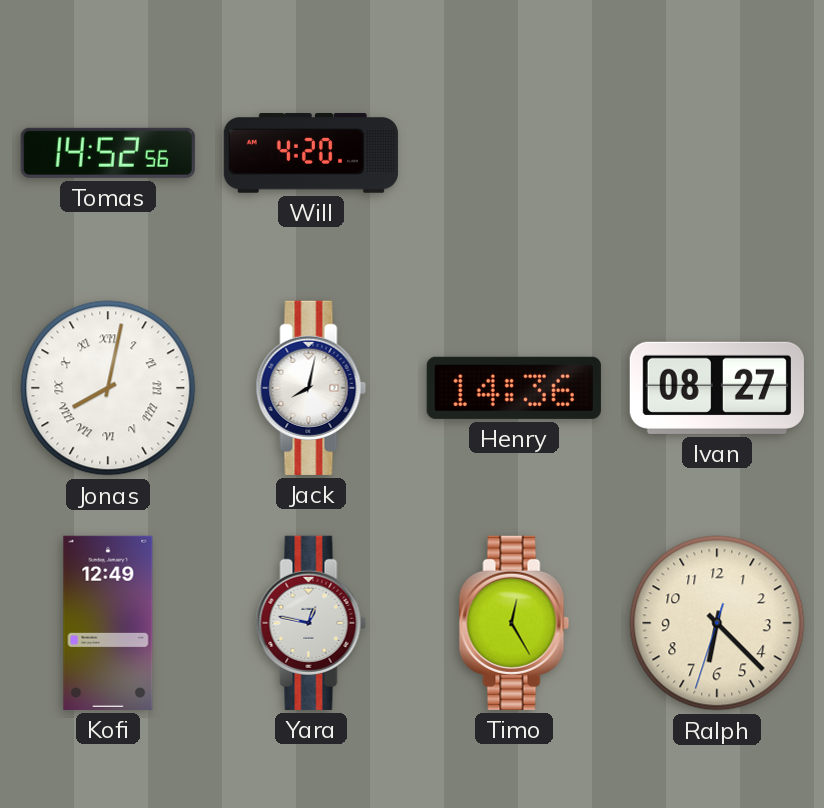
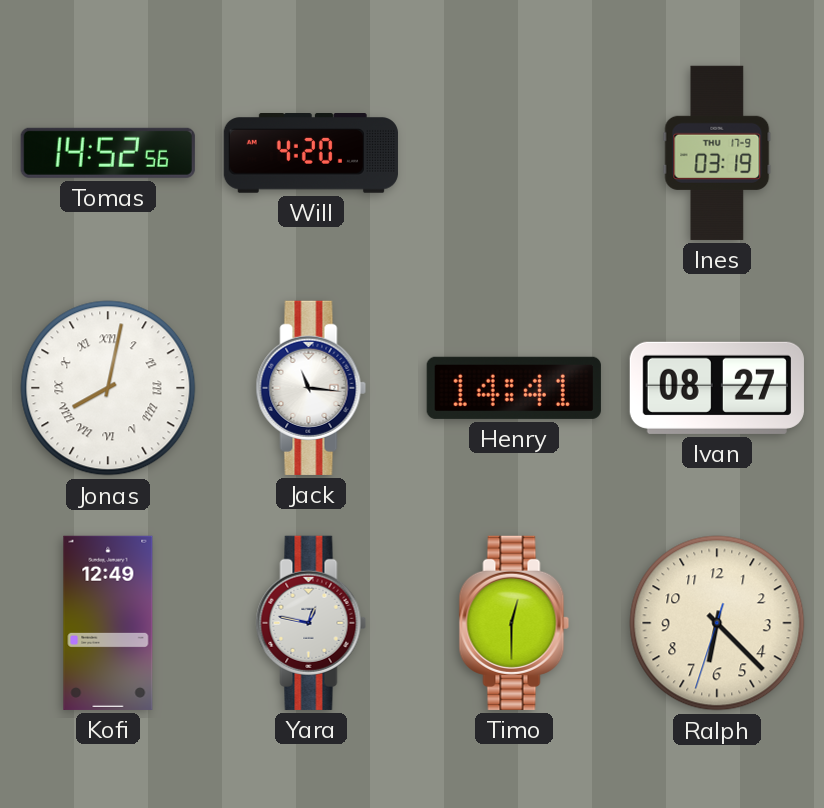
Ines: none -> 03:19 (717, 153)
Jack: 8:02 -> 11:16 (311, 388)
Henry: 14:36 -> 14:41 (514, 388)
Timo: 12:25 -> 12:30 (514, 623)
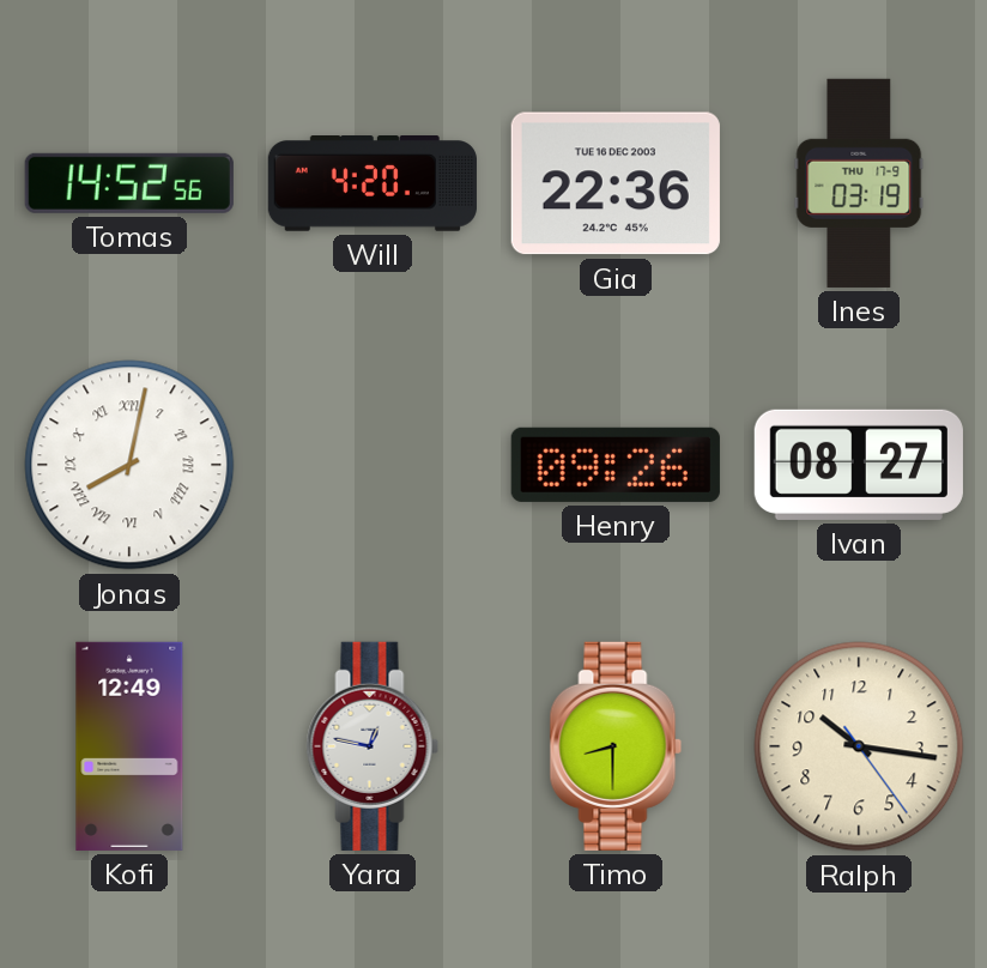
Gia: none -> 22:36 (616, 183)
Jack: 11:16 -> none (311, 388)
Henry: 14:41 -> 09:26 (616, 465)
Timo: 12:30 -> 8:30 (616, 746)
Ralph: 6:22 -> 10:16 (859, 746)
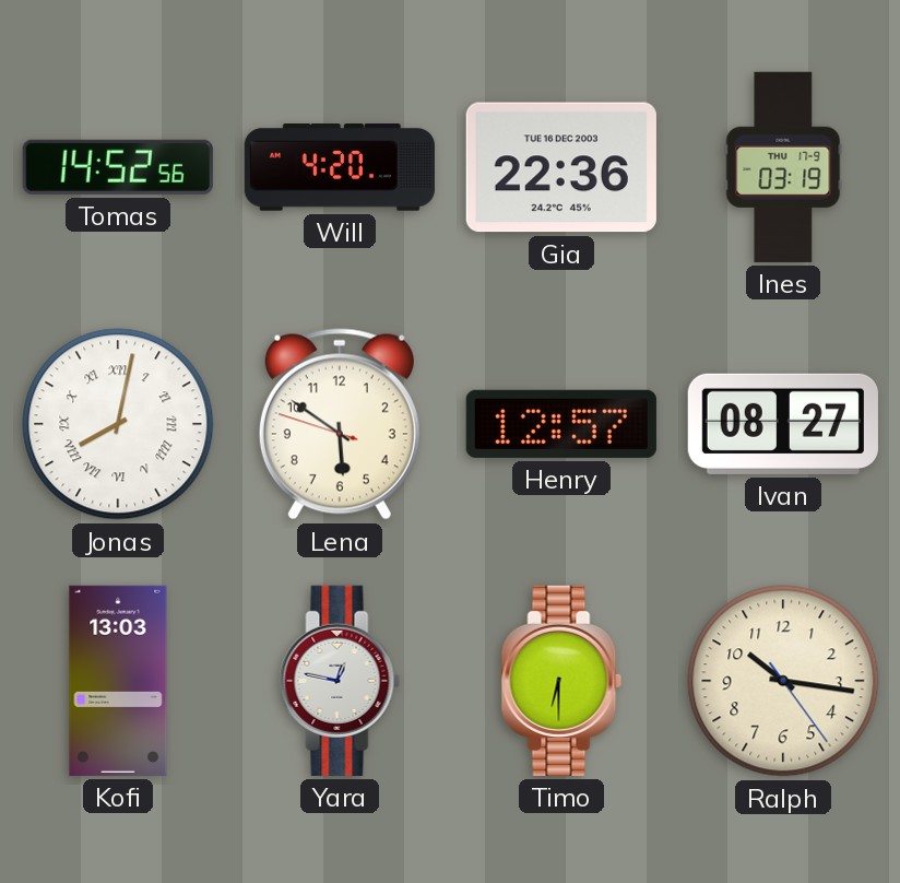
Lena: none -> 5:50 (340, 424)
Henry: 09:26 -> 12:57 (561, 424)
Kofi: 12:49 -> 13:03 (118, 681)
Timo: 8:30 -> 6:30 (561, 681)
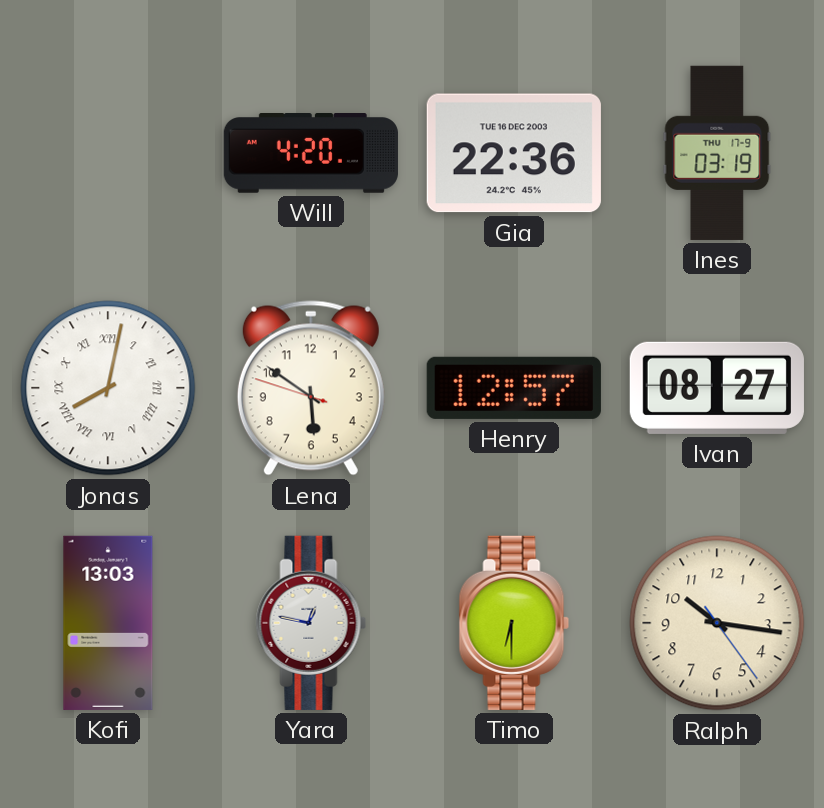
Tomas: 14:52 -> none (118, 167)
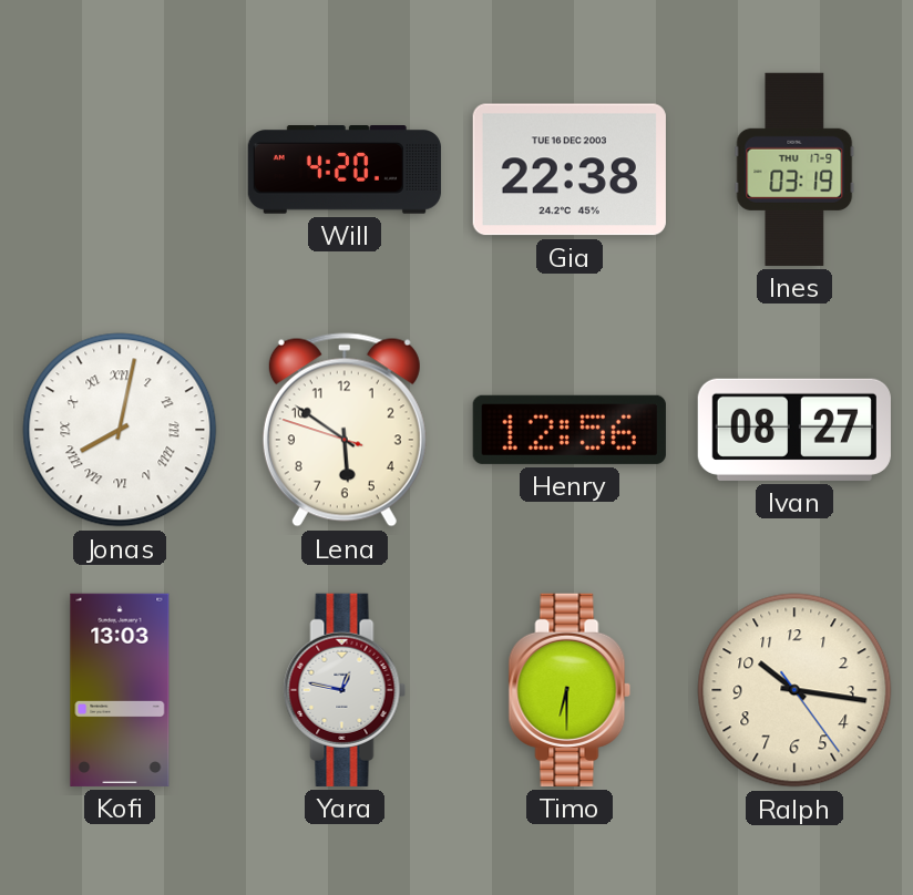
Gia: 22:36 -> 22:38 (570, 169)
Henry: 12:57 -> 12:56 (570, 430)
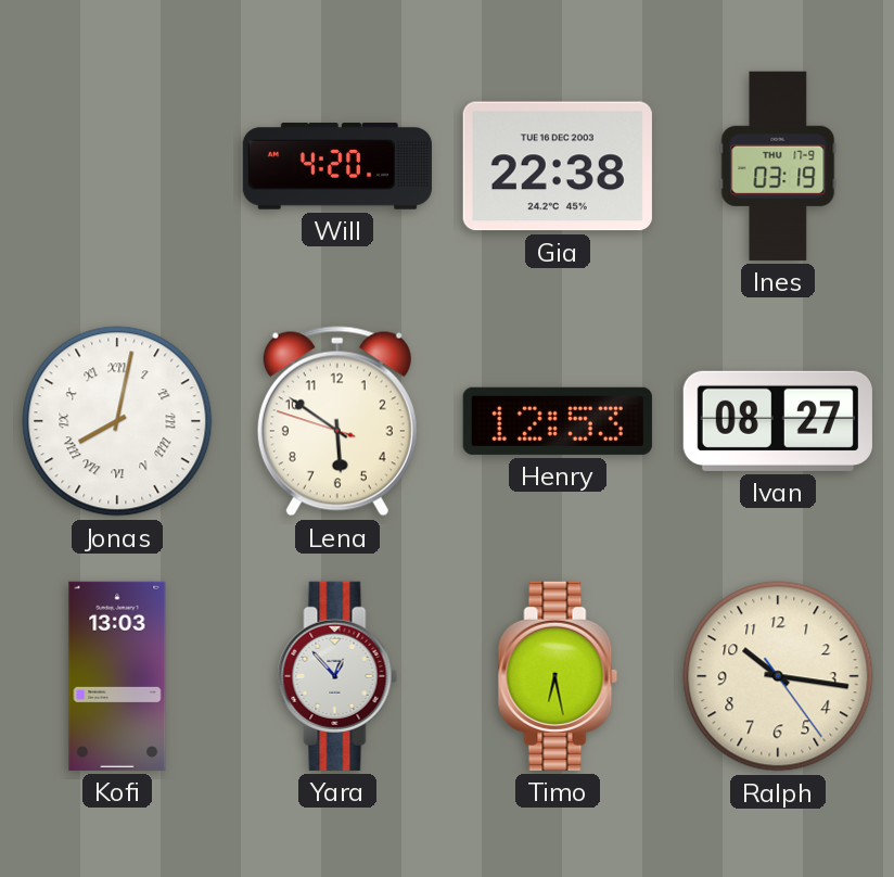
Henry: 12:56 -> 12:53 (558, 421)
Yara: 12:47 -> 12:53 (337, 676)
Timo: 6:30 -> 6:28 (558, 676)
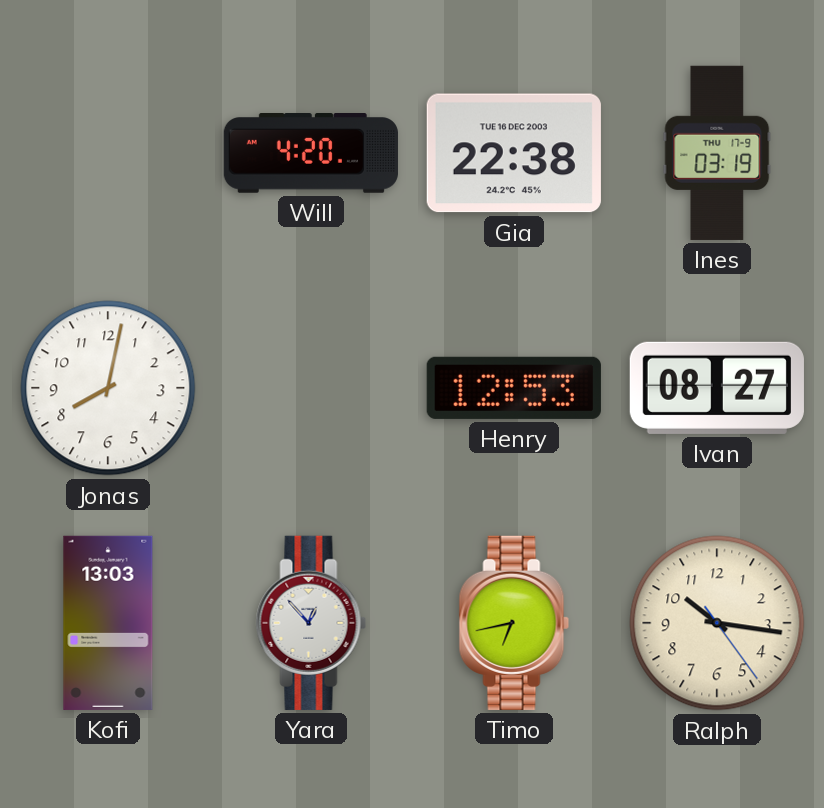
Jonas numerals: Roman -> Arabic (108, 388)
Lena: 5:50 -> none (337, 421)
Timo: 6:28 -> 6:43 (514, 623)
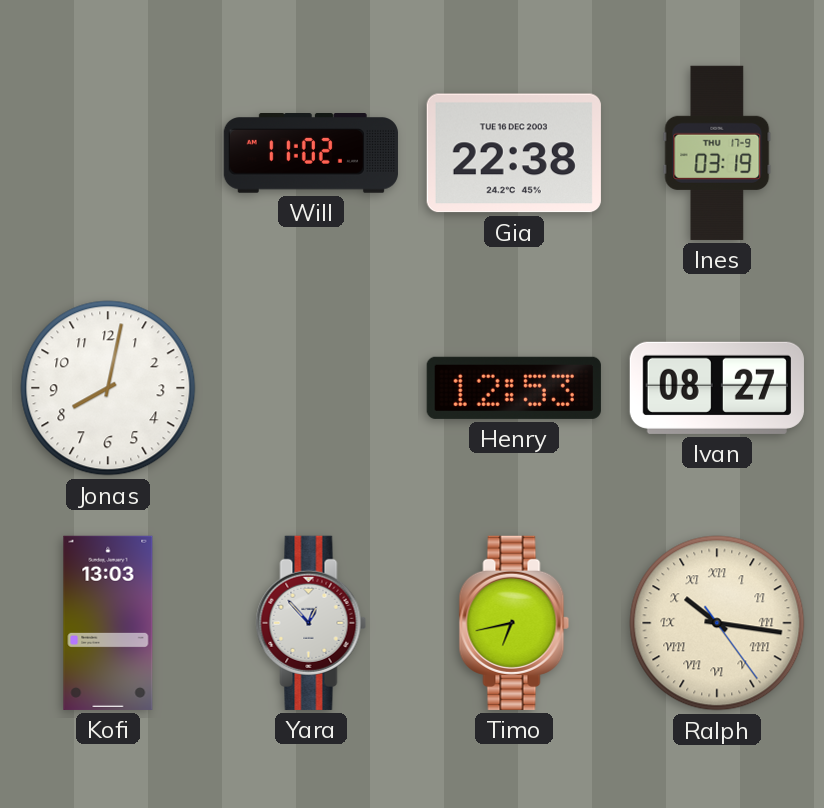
Will: 4:20 -> 11:02 (311, 153)
Ralph numerals: Arabic -> Roman (717, 623)
